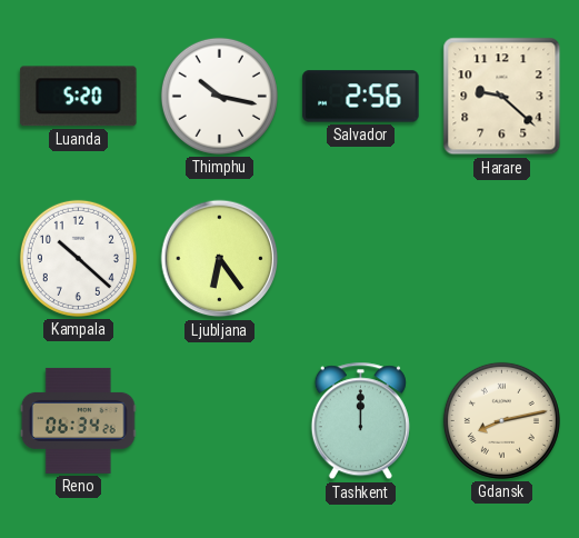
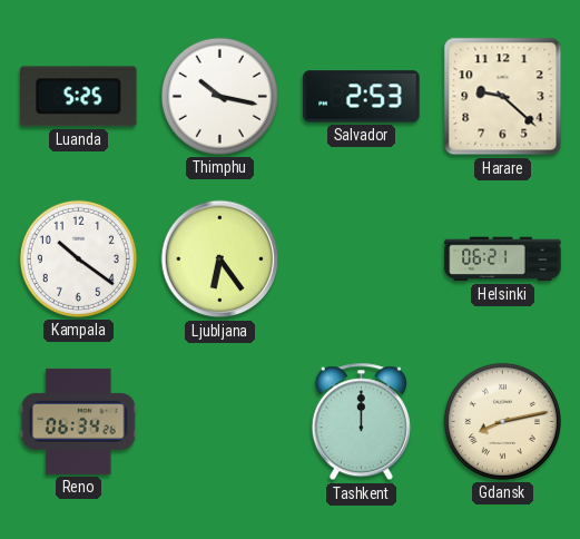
Luanda: 5:20 -> 5:25 (79, 97)
Salvador: 2:56 -> 2:53 (362, 97)
Kampala: 10:22 -> 10:21 (78, 258)
Helsinki: none -> 06:21 (503, 259)
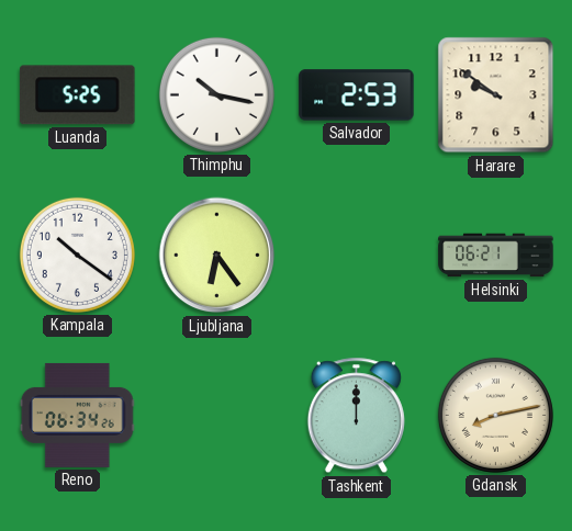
Harare: 9:22 -> 9:51 (496, 95)
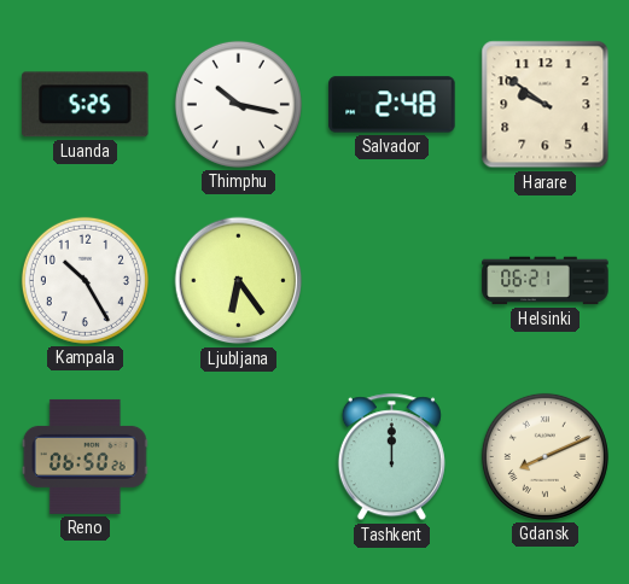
Salvador: 2:53 -> 2:48 (392, 105)
Kampala: 10:21 -> 10:25 (85, 280)
Reno: 06:34 -> 06:50 (85, 456)
Gdansk: 8:13 -> 8:11 (544, 456)
